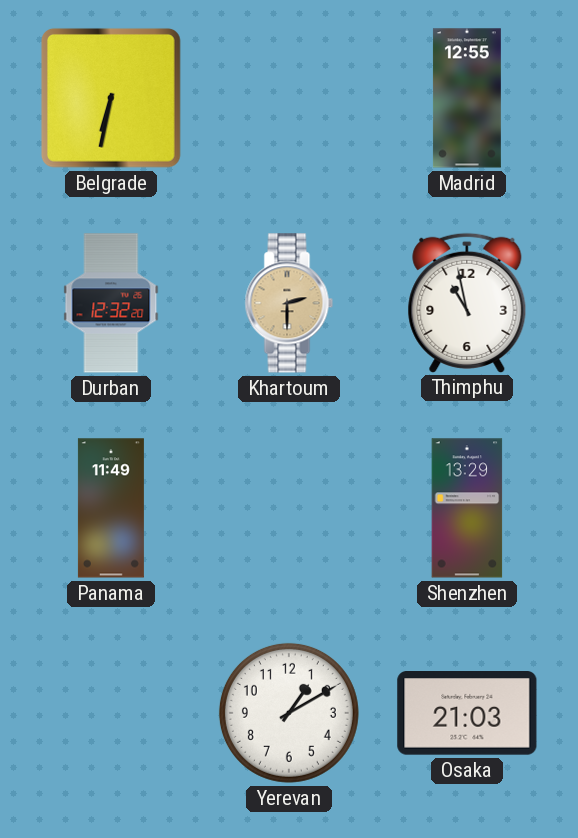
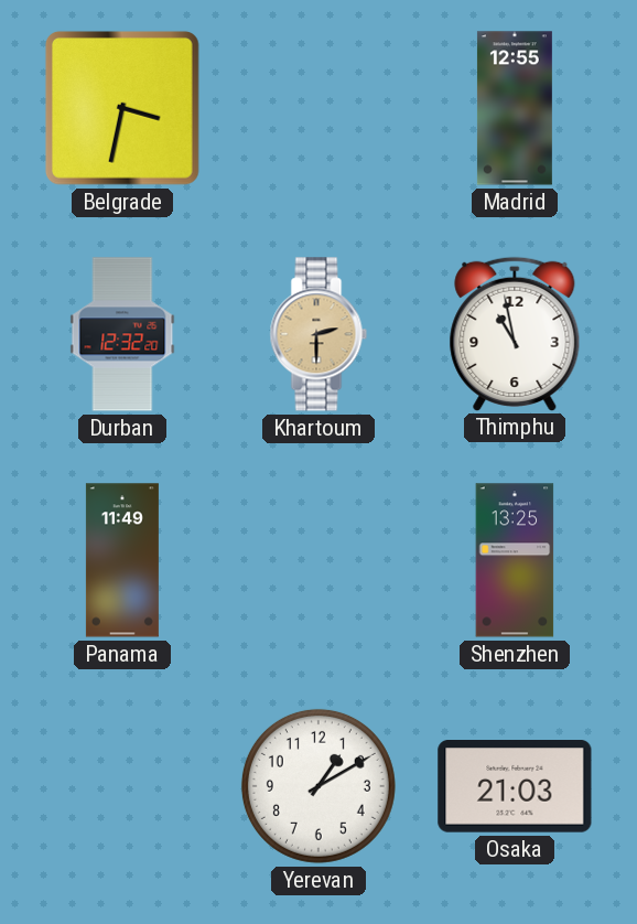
Belgrade: 6:32 -> 3:32 (122, 108)
Shenzhen: 13:29 -> 13:25 (515, 560)
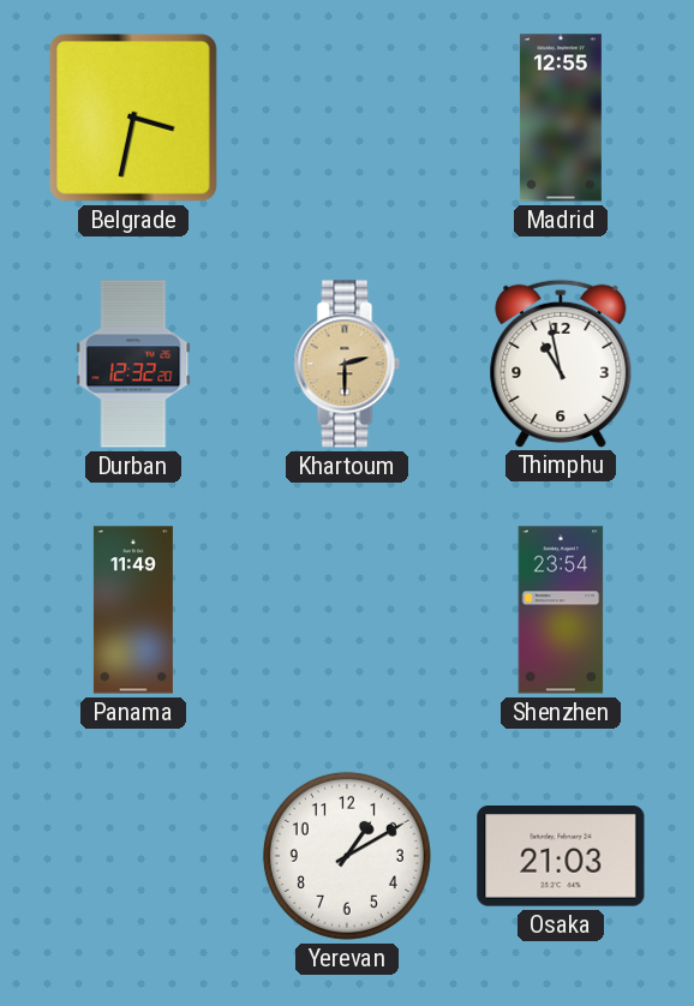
Shenzhen: 13:25 -> 23:54 (561, 610)
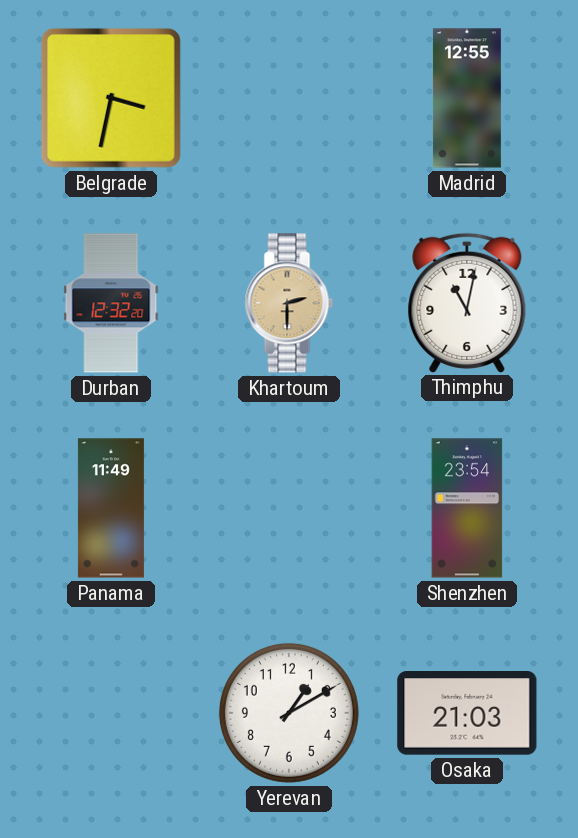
Thimphu: 10:58 -> 11:02 (467, 302)
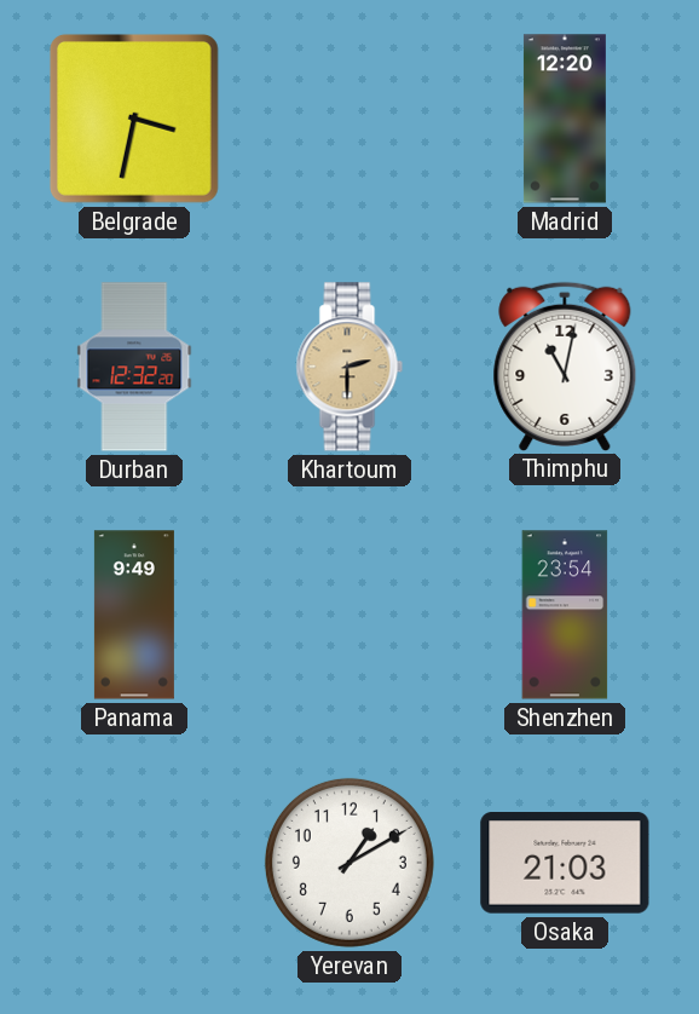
Madrid: 12:55 -> 12:20 (565, 119)
Panama: 11:49 -> 9:49 (134, 615)
